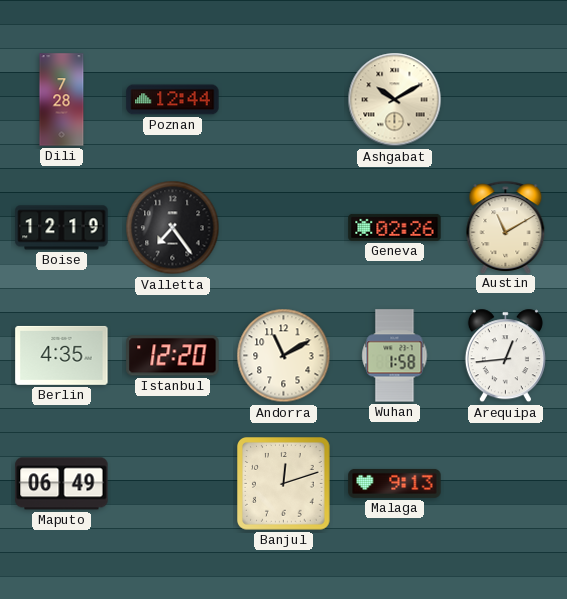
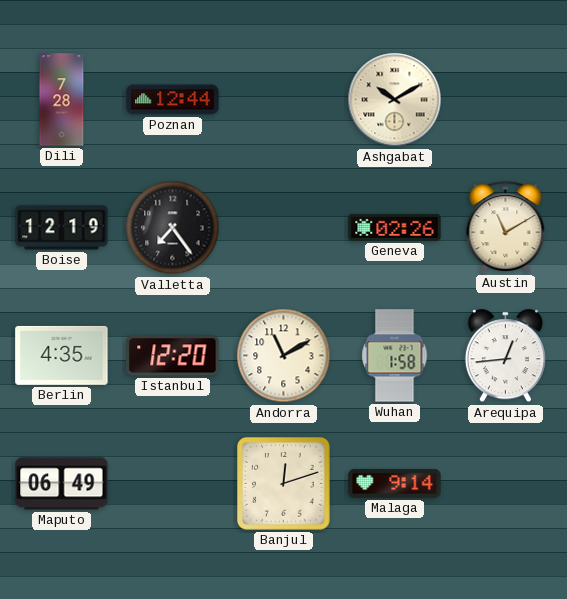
Malaga: 9:13 -> 9:14 (395, 483)
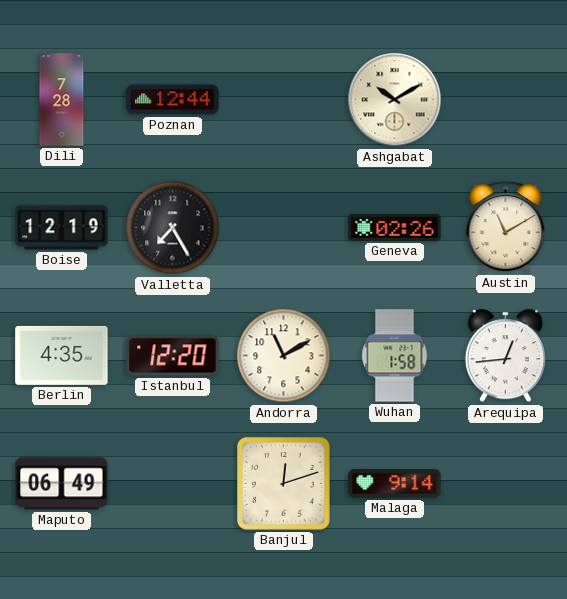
Valletta: 7:24 -> 7:25 (173, 228)
